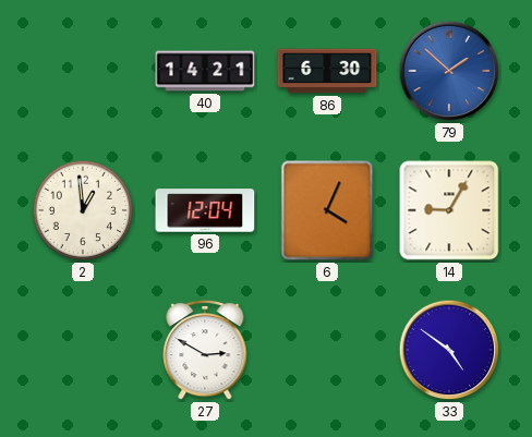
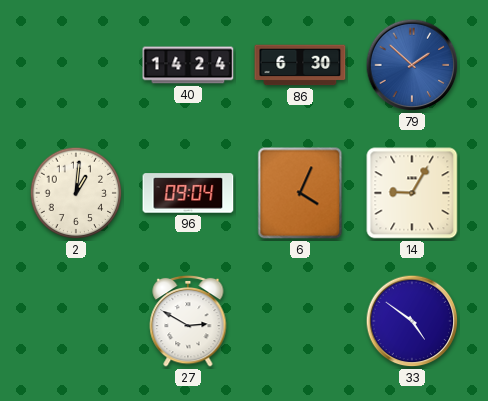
40: 14:21 -> 14:24 (188, 65)
2: 12:59 -> 1:01 (76, 193)
96: 12:04 -> 09:04 (188, 193)
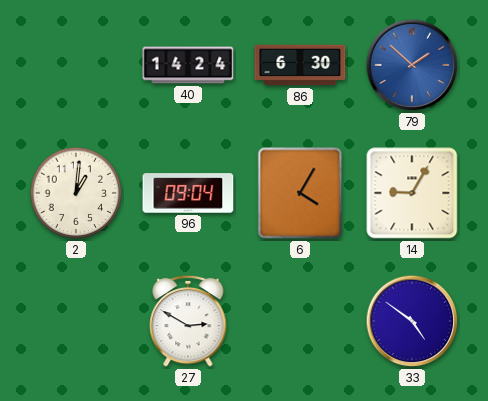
6: 4:04 -> 4:05 (300, 193)
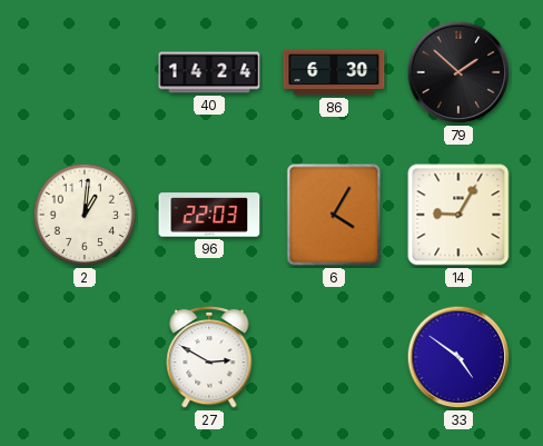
79 dial: blue -> black (458, 72)
96: 09:04 -> 22:03 (209, 215)
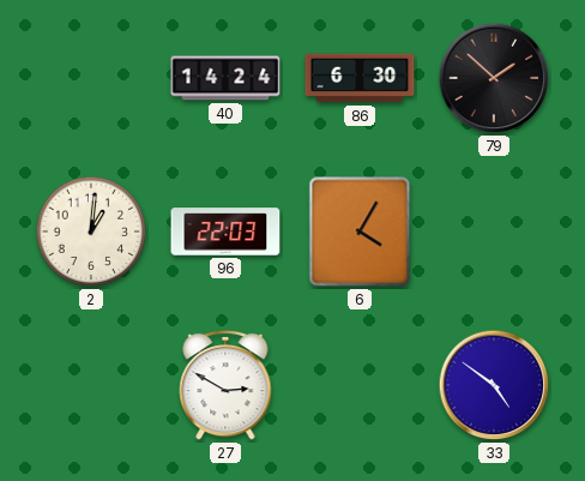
14: 9:05 -> none (458, 215)
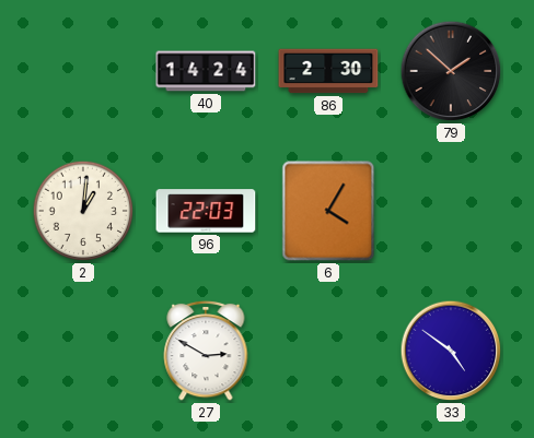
86: 6:30 -> 2:30 (328, 71)
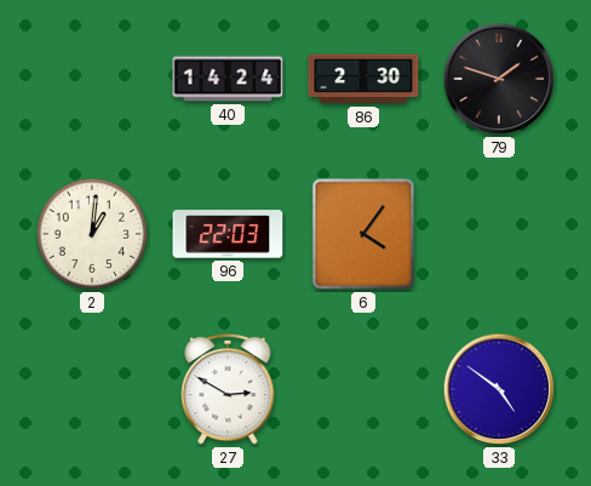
79: 1:52 -> 1:48 (499, 79)
6: 4:05 -> 4:06 (363, 234)
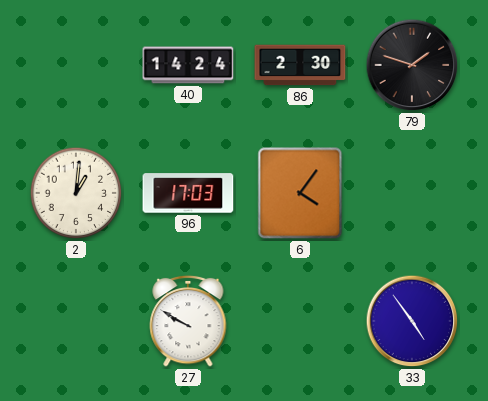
96: 22:03 -> 17:03 (188, 193)
27: 2:50 -> 9:50 (188, 321)
33: 4:51 -> 4:54 (412, 321)
